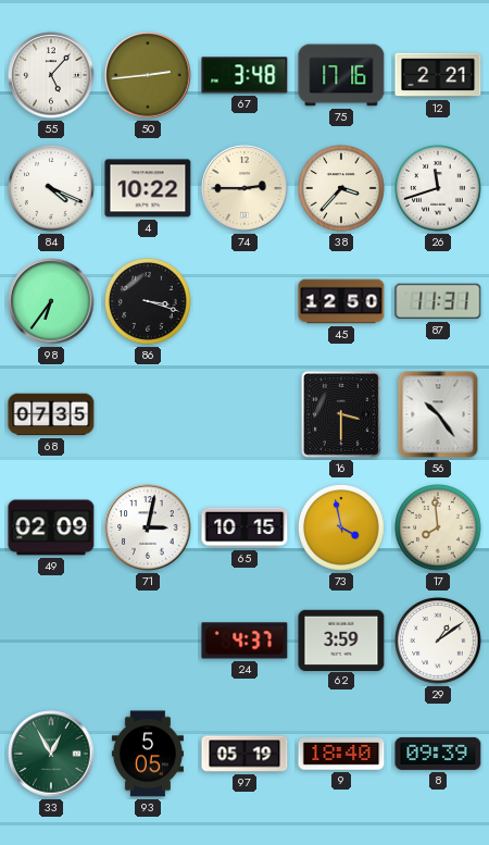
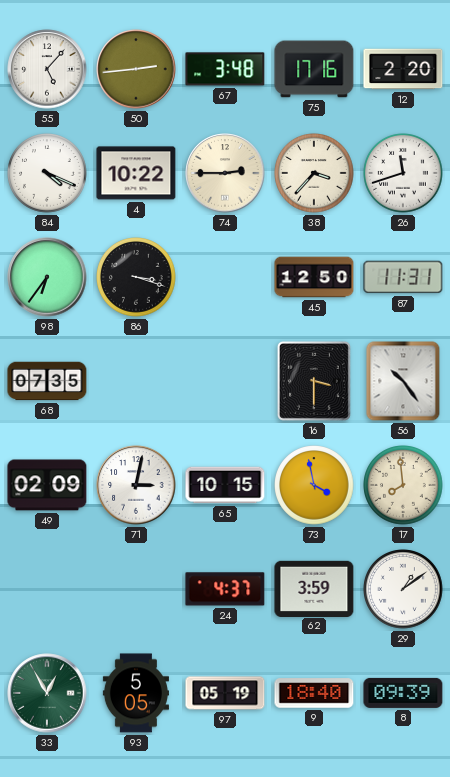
12: 2:21 -> 2:20 (403, 69)
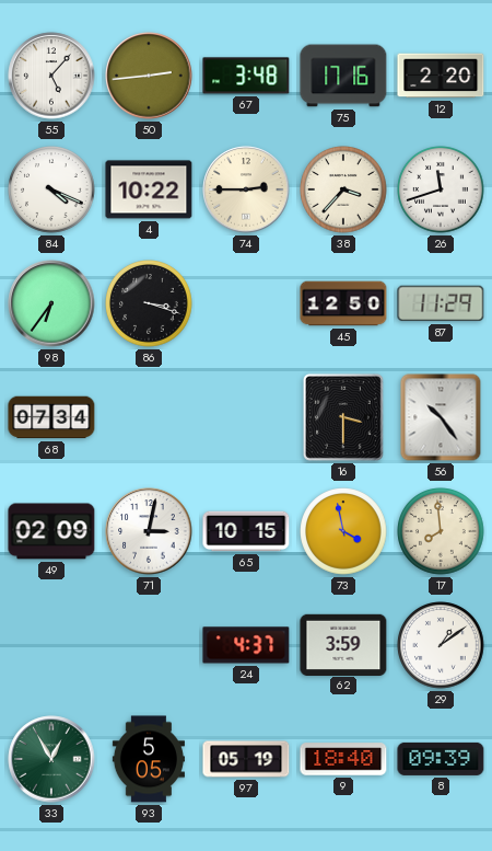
87: 11:31 -> 11:29 (441, 303)
68: 07:35 -> 07:34 (51, 417)
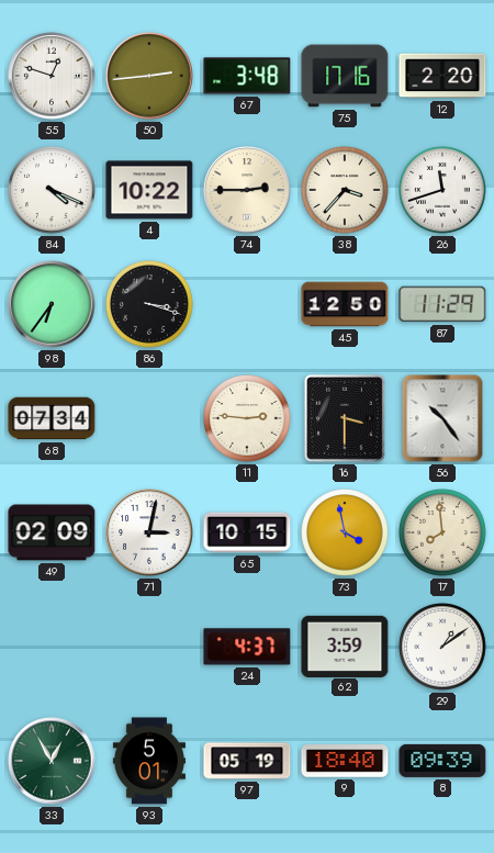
55: 5:07 -> 12:48 (52, 76)
11: none -> 2:46 (247, 418)
93: 5:05 -> 5:01 (149, 761)
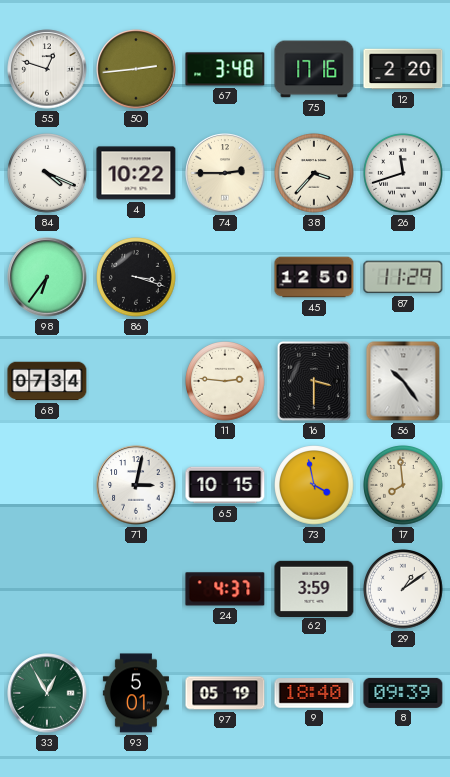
49: 02:09 -> none (52, 532)
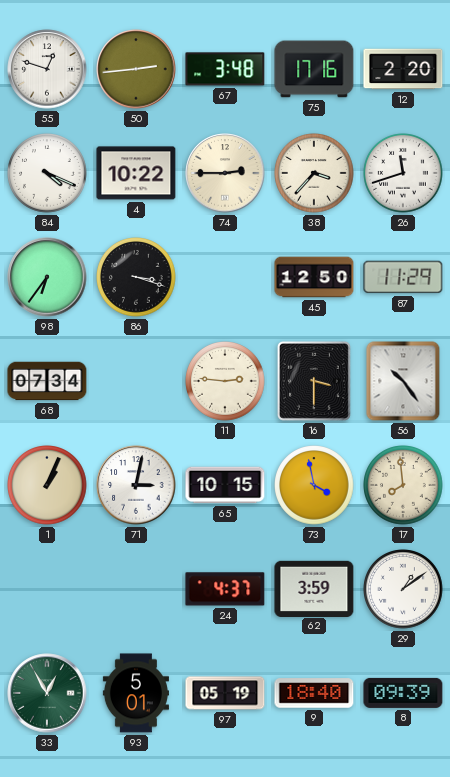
1: none -> 1:04 (47, 485)
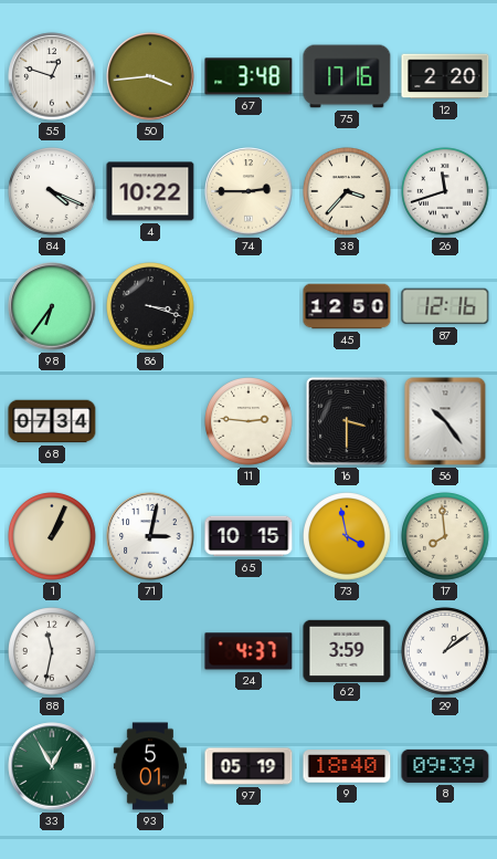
50: 2:44 -> 3:44 (150, 76)
87: 11:29 -> 12:16 (445, 306)
88: none -> 11:32 (52, 651)
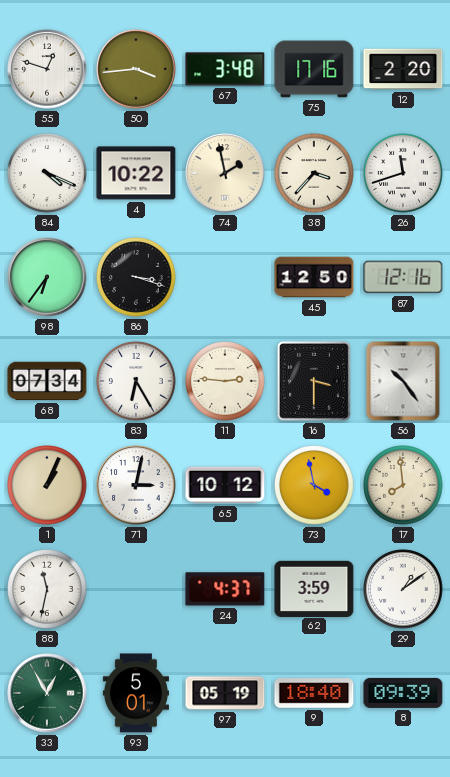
74: 2:45 -> 1:58 (225, 173)
83: none -> 6:25 (136, 381)
65: 10:15 -> 10:12 (225, 485)
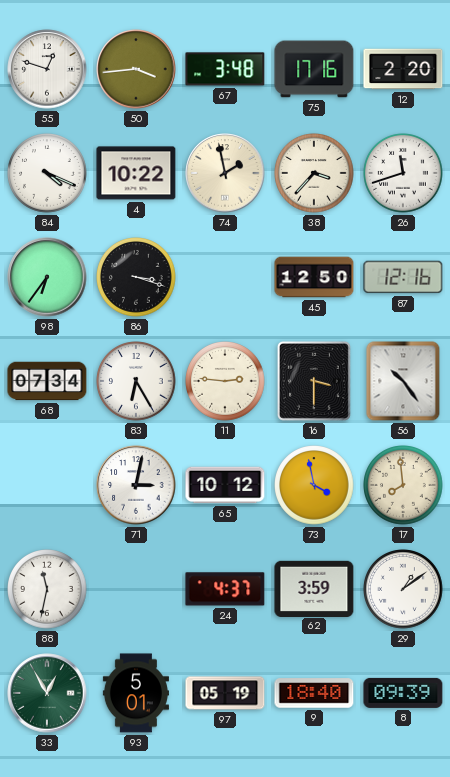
1: 1:04 -> none (47, 485)
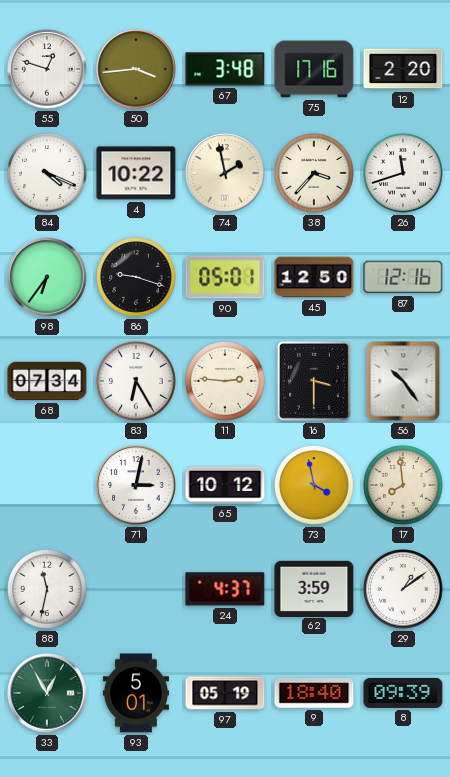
86: 3:18 -> 9:18 (136, 277)
90: none -> 05:01 (225, 277)
